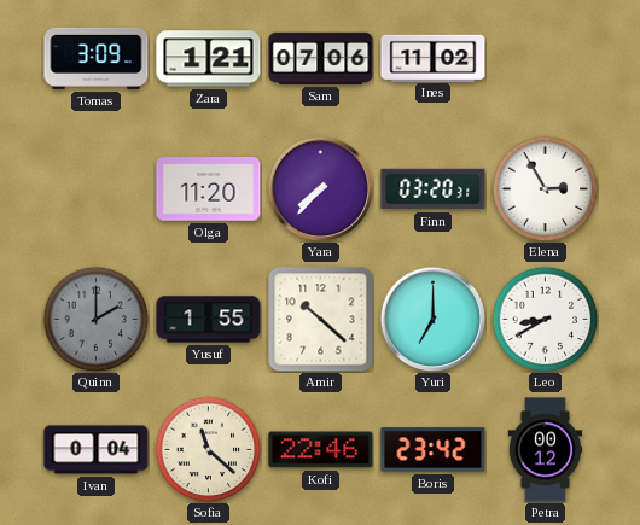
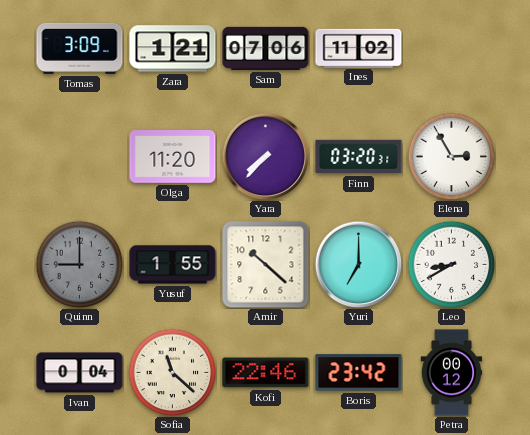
Quinn: 2:00 -> 9:00 (79, 264)
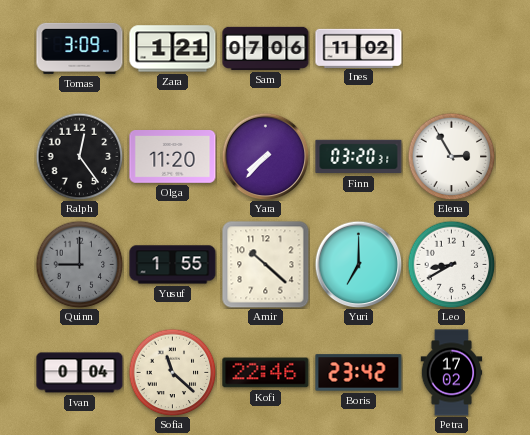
Ralph: none -> 12:24 (79, 156)
Petra: 00:12 -> 17:02 (452, 373)
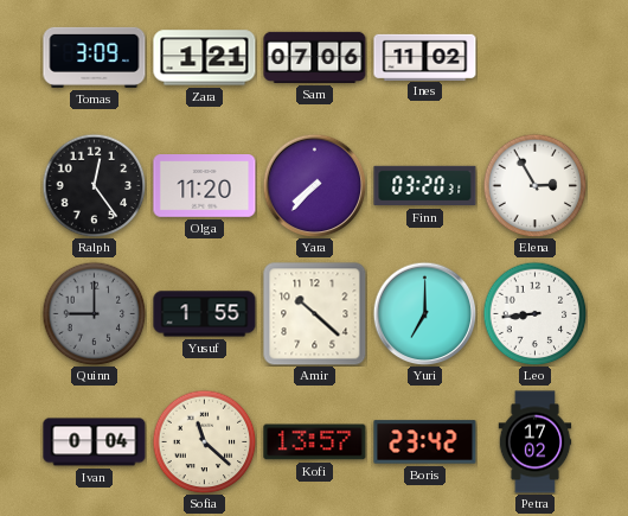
Leo: 8:40 -> 8:44 (534, 313)
Kofi: 22:46 -> 13:57 (315, 442)
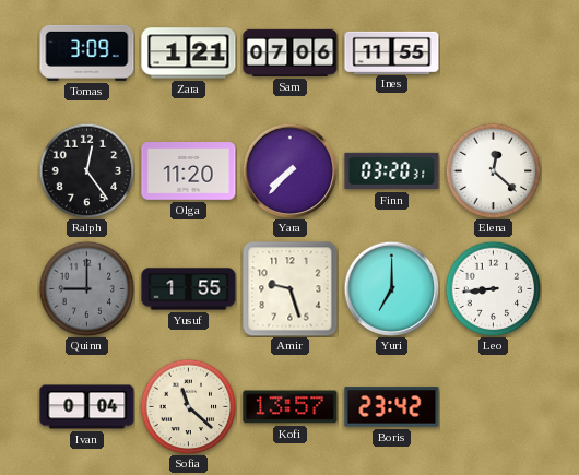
Ines: 11:02 -> 11:55 (392, 52)
Elena: 2:55 -> 12:22 (493, 170)
Amir: 10:22 -> 9:27 (291, 289)
Petra: 17:02 -> none (536, 442)
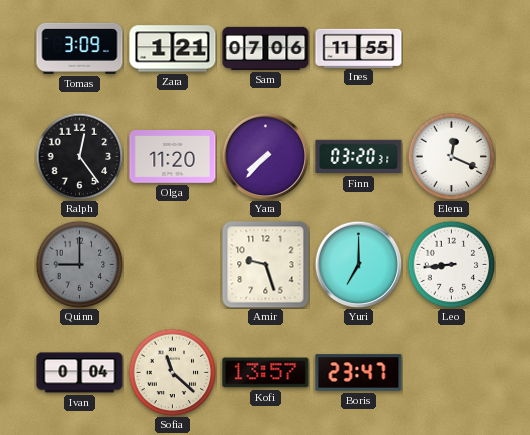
Elena: 12:22 -> 12:19 (451, 156)
Yusuf: 1:55 -> none (189, 289)
Boris: 23:42 -> 23:47 (359, 373)
